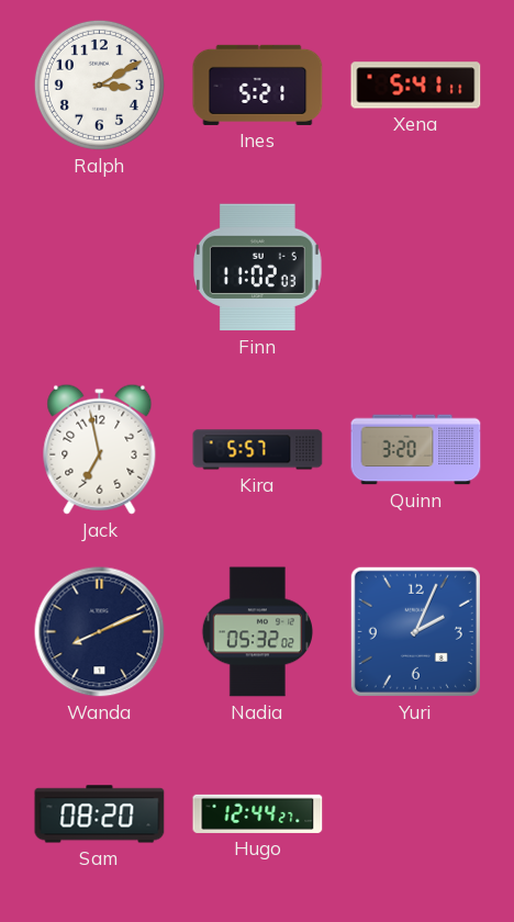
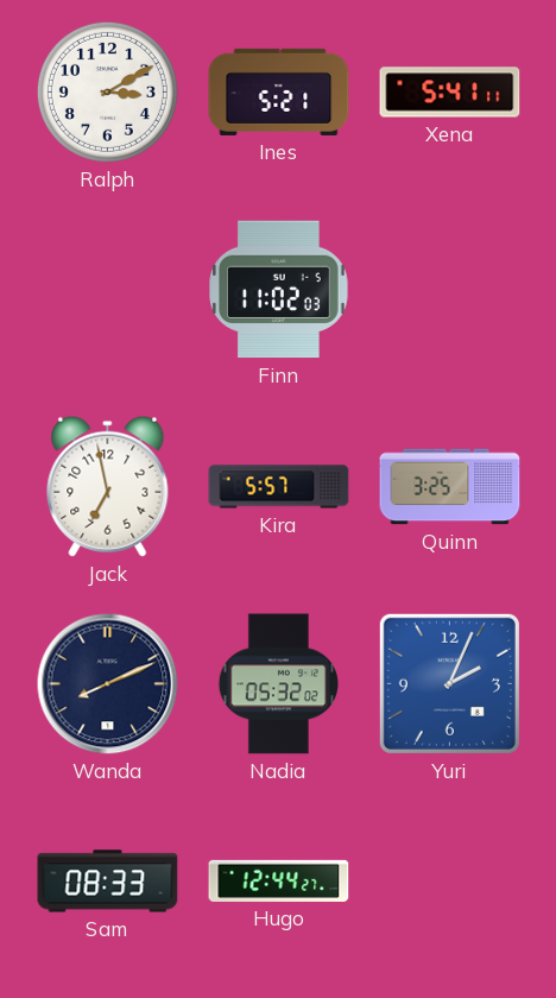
Quinn: 3:20 -> 3:25 (450, 487)
Sam: 08:20 -> 08:33 (108, 882)
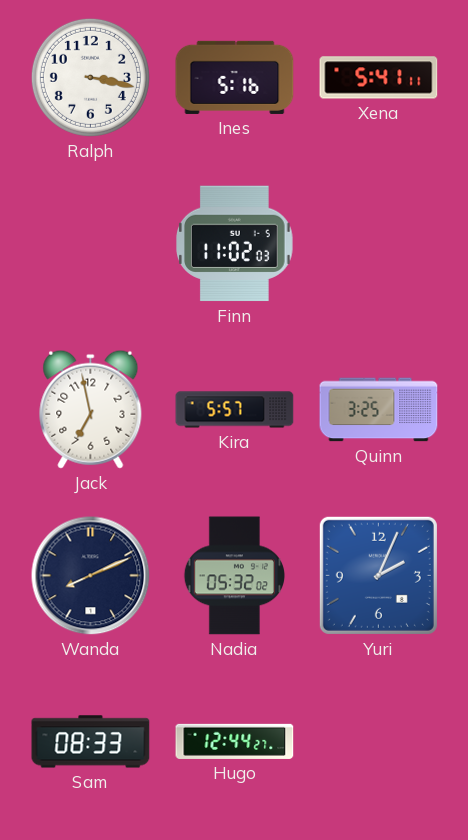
Ralph: 3:10 -> 3:17 (90, 77)
Ines: 5:21 -> 5:16 (235, 77)
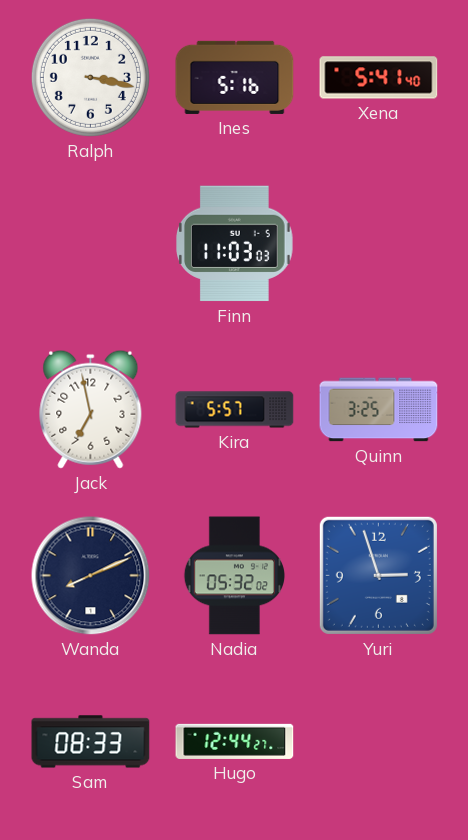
Xena: 5:41:11 -> 5:41:40 (379, 78)
Finn: 11:02 -> 11:03 (235, 244)
Yuri: 2:04 -> 2:57 (378, 575)
